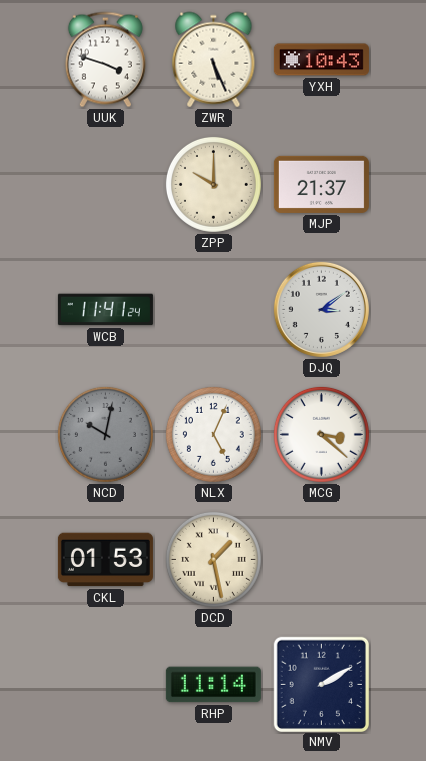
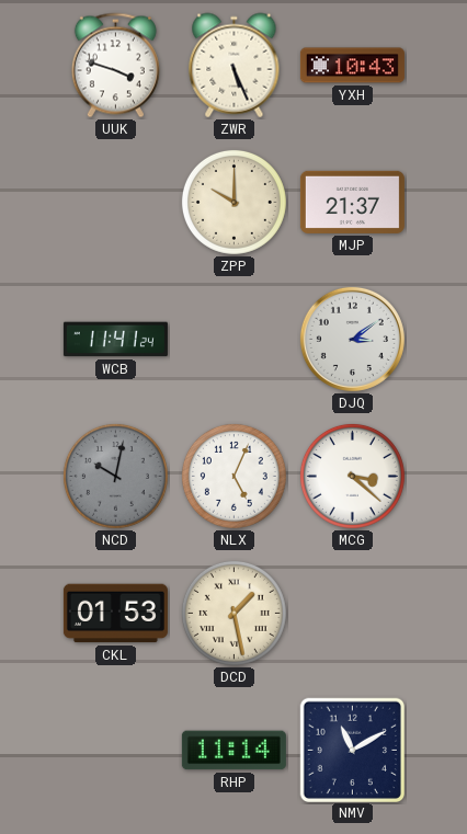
NMV: 2:10 -> 11:10 (352, 750)
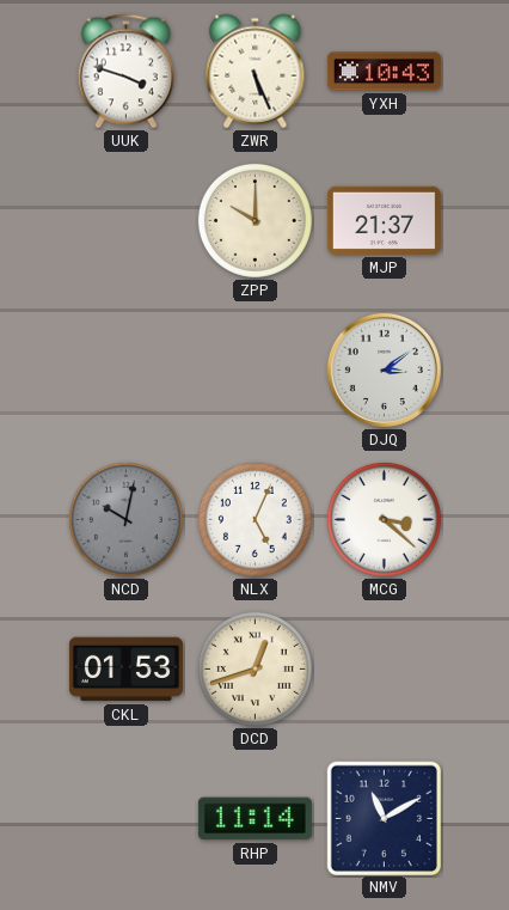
WCB: 11:41 -> none (115, 340)
DCD: 1:28 -> 12:42 (254, 668)
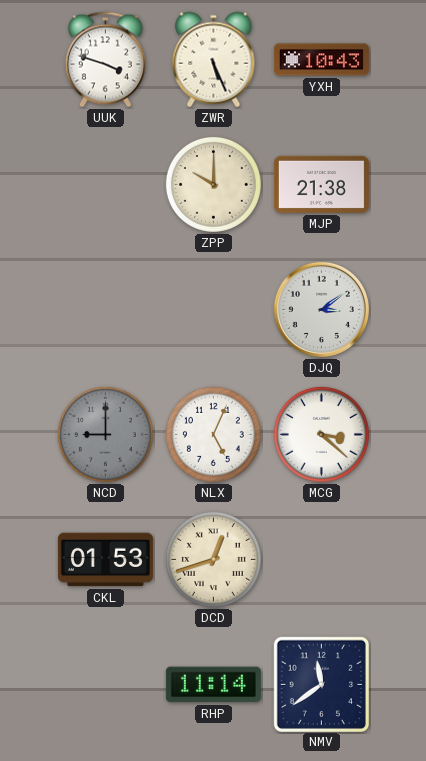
MJP: 21:37 -> 21:38 (321, 184)
NCD: 10:02 -> 9:00 (105, 434)
NMV: 11:10 -> 11:39 (321, 684)
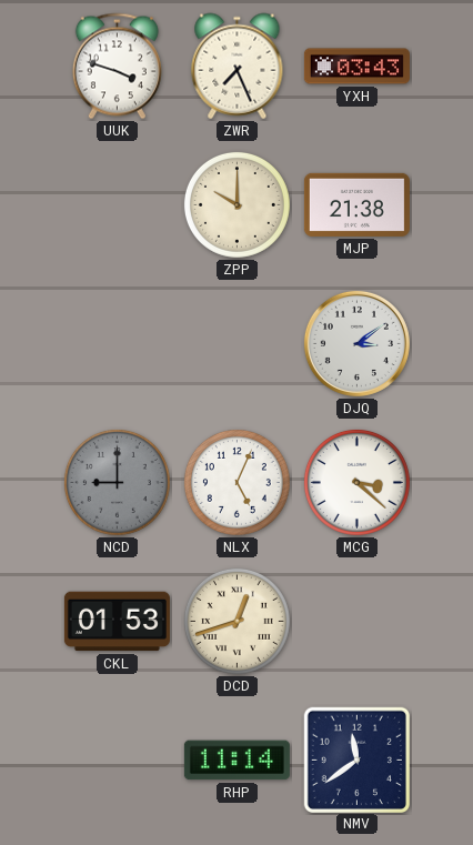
ZWR: 5:26 -> 7:26 (238, 67)
YXH: 10:43 -> 03:43 (356, 67)
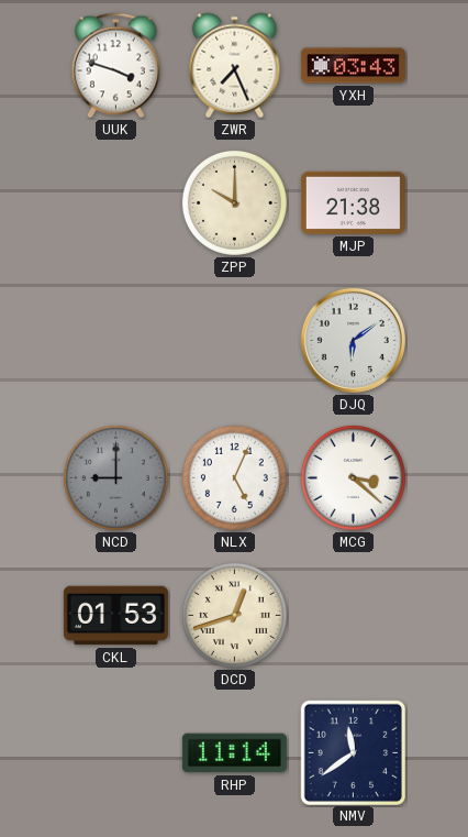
DJQ: 3:09 -> 6:09 (353, 340)
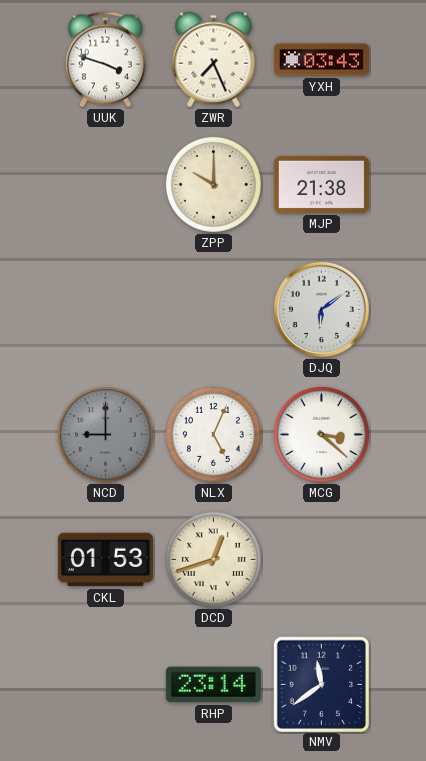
RHP: 11:14 -> 23:14 (213, 685)
